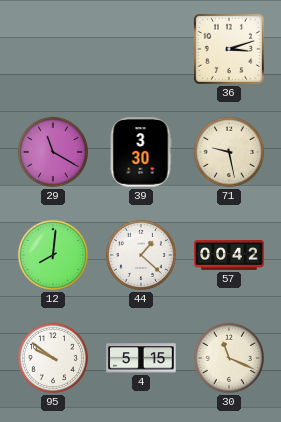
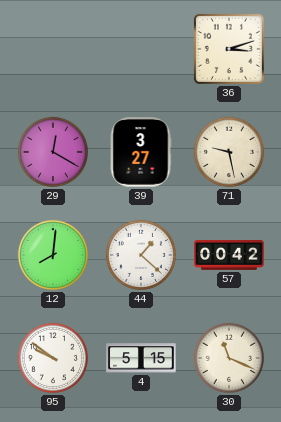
29: 11:20 -> 12:20 (53, 152)
39: 3:30 -> 3:27 (141, 152)
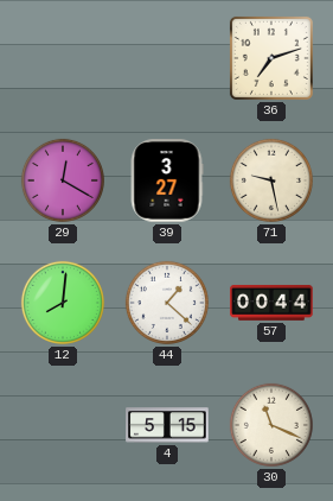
36: 3:12 -> 7:12 (271, 58)
57: 00:42 -> 00:44 (271, 303)
95: 9:51 -> none (53, 358)
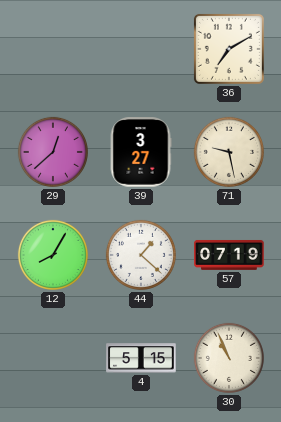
36: 7:12 -> 7:10 (229, 49)
29: 12:20 -> 12:38 (53, 152)
12: 8:01 -> 8:05 (53, 255)
57: 00:44 -> 07:19 (229, 255)
30: 11:19 -> 10:56 (229, 358)
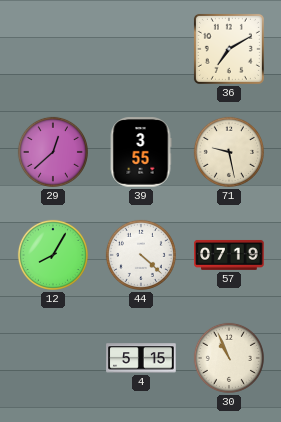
39: 3:27 -> 3:55 (141, 152)
44: 1:22 -> 4:22 (141, 255)
